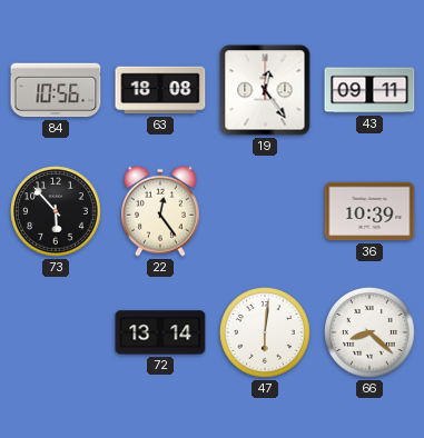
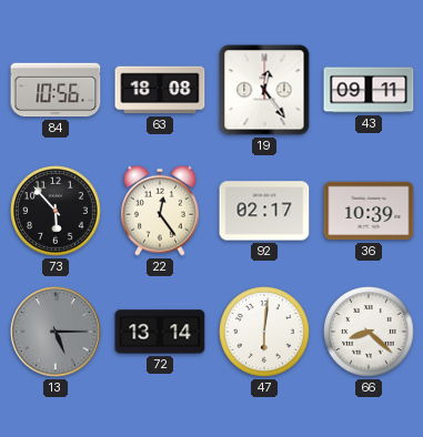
92: none -> 02:17 (264, 211)
13: none -> 5:15 (56, 332)
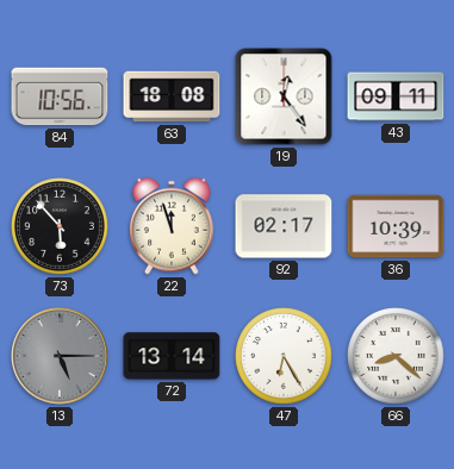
22: 12:24 -> 11:57 (173, 226)
47: 6:01 -> 6:25 (284, 356)
